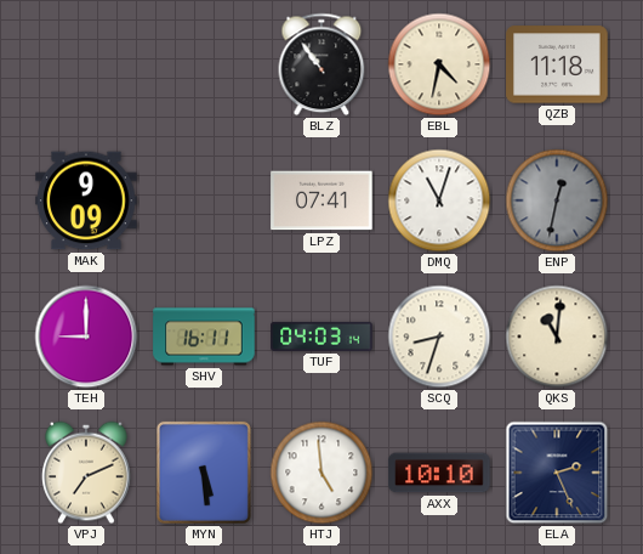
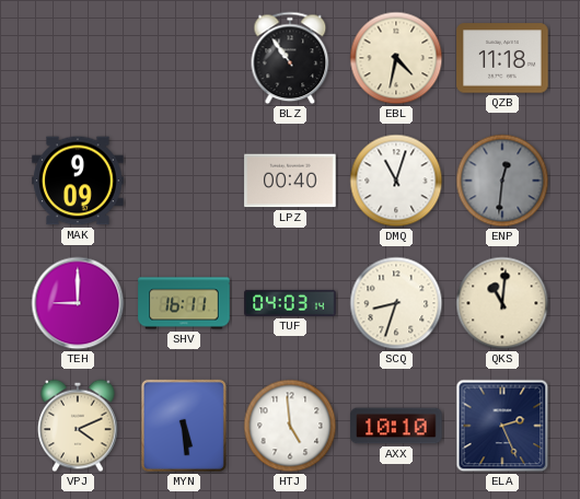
LPZ: 07:41 -> 00:40 (290, 181)
ENP: 12:32 -> 12:31 (502, 181)
VPJ: 7:11 -> 4:11 (78, 426)
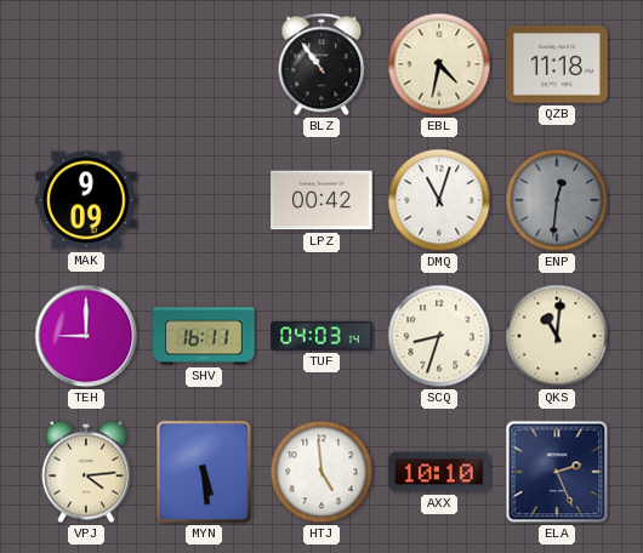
LPZ: 00:40 -> 00:42 (321, 200)
VPJ: 4:11 -> 4:14 (86, 472)
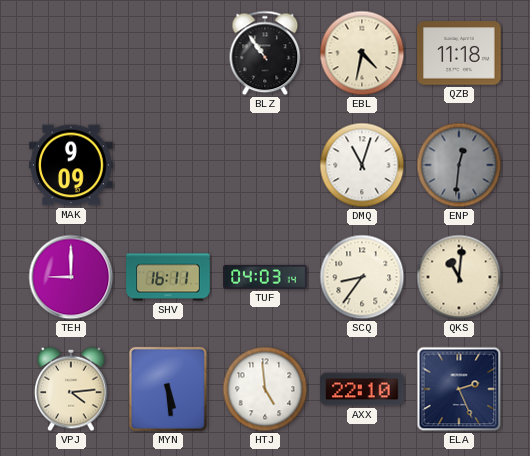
LPZ: 00:42 -> none (321, 200)
SCQ: 8:33 -> 8:36 (362, 277)
AXX: 10:10 -> 22:10 (362, 389)
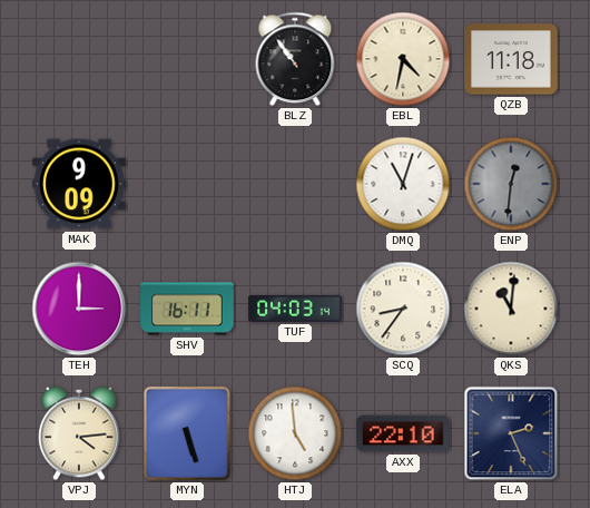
TEH: 9:00 -> 3:00 (79, 309)
MYN: 5:29 -> 5:27 (187, 433)
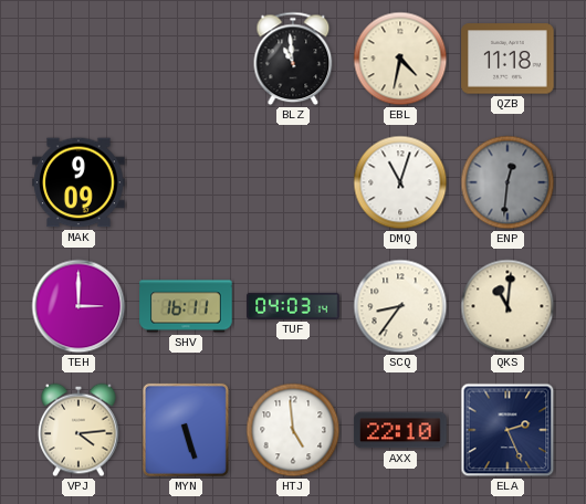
BLZ: 10:54 -> 10:59 (293, 59)
